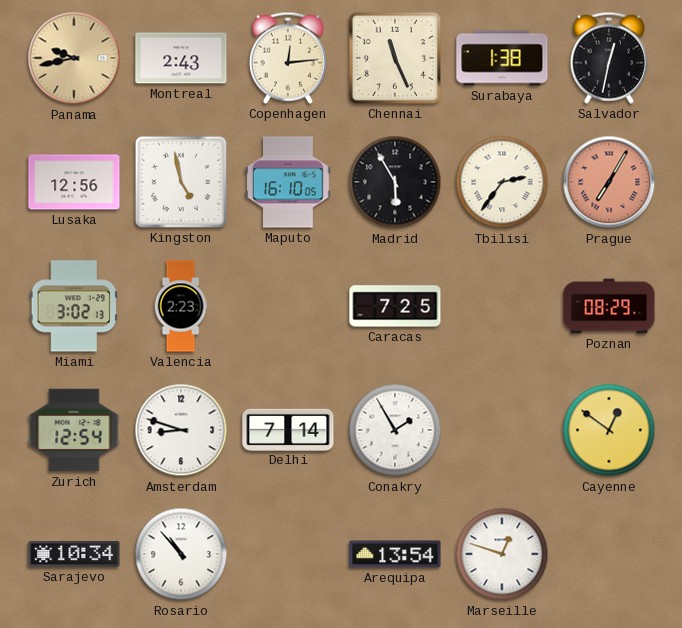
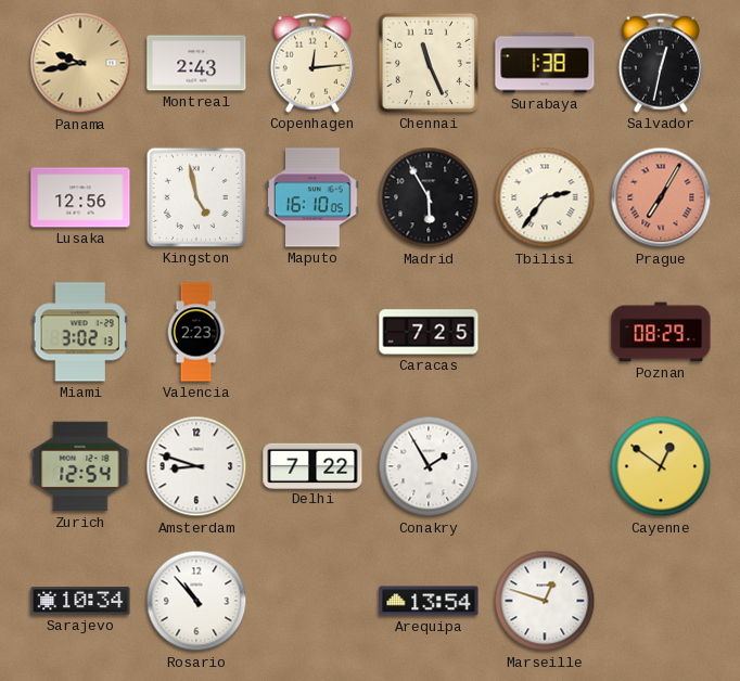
Delhi: 7:14 -> 7:22 (312, 465)
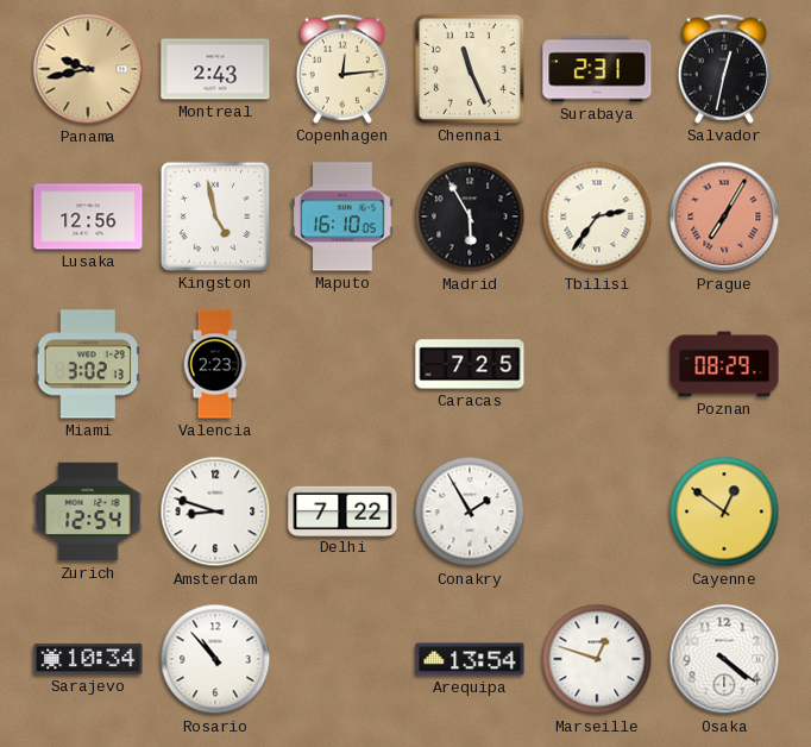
Surabaya: 1:38 -> 2:31 (597, 69)
Osaka: none -> 4:21 (724, 659)
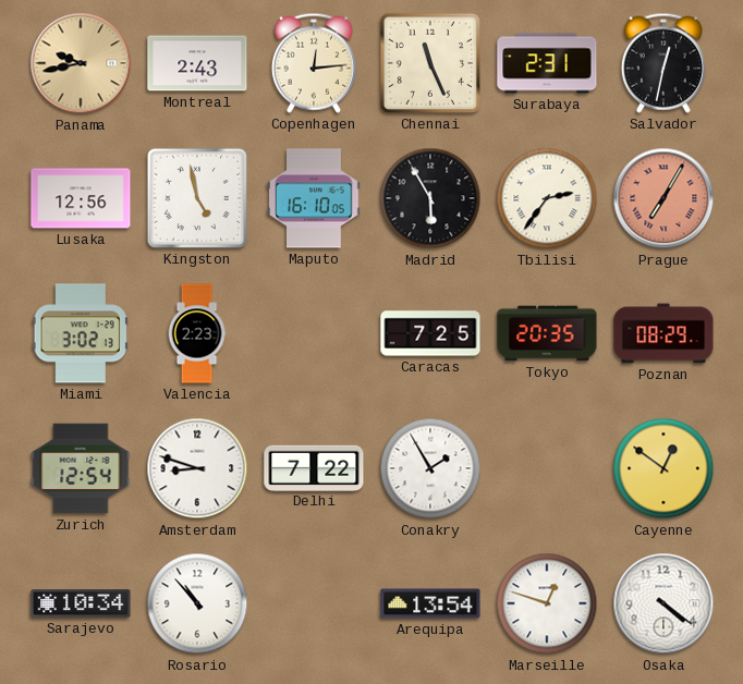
Tokyo: none -> 20:35 (547, 333)
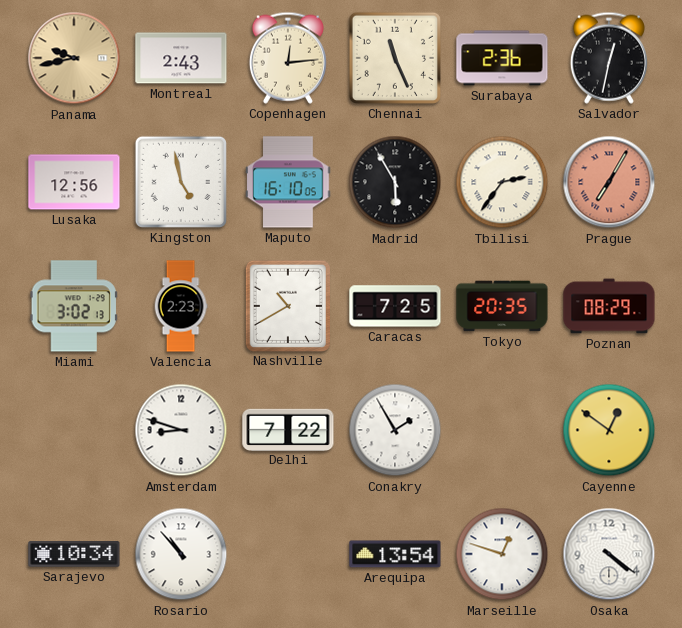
Surabaya: 2:31 -> 2:36 (502, 58)
Nashville: none -> 10:40 (287, 305)
Zurich: 12:54 -> none (81, 468)
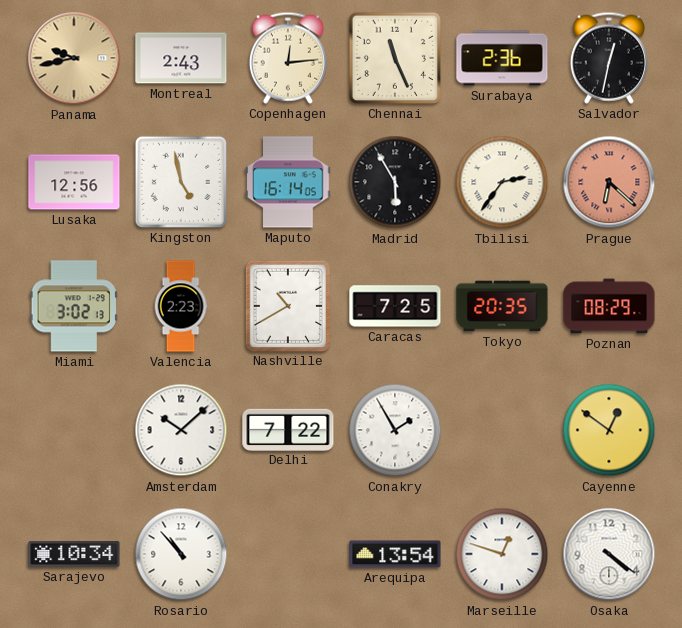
Maputo: 16:10 -> 16:14 (288, 182)
Prague: 7:05 -> 6:22 (609, 182)
Amsterdam: 8:48 -> 10:08 (181, 430)
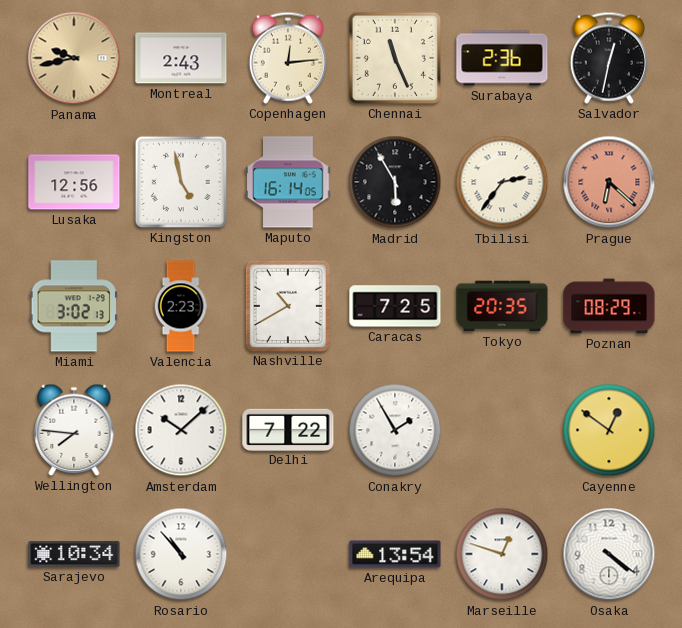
Wellington: none -> 7:46 (74, 430)
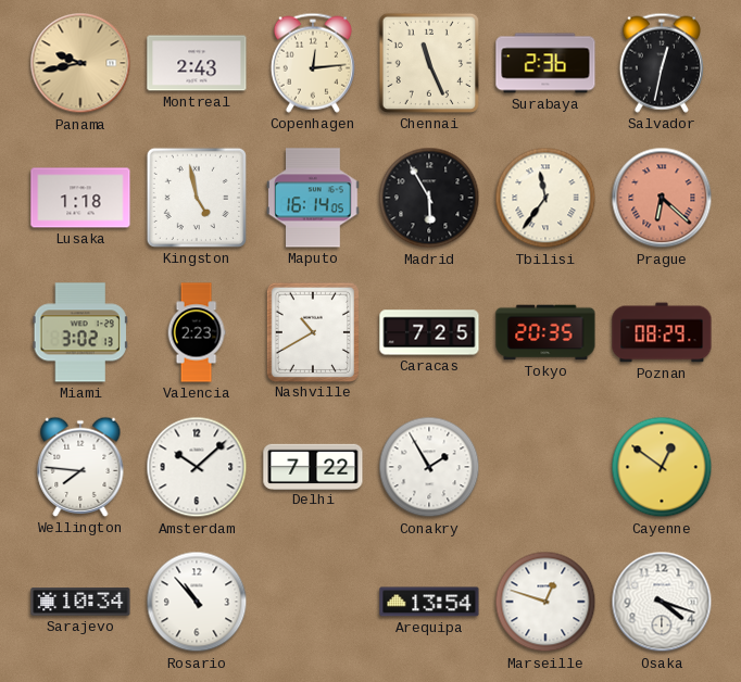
Lusaka: 12:56 -> 1:18 (80, 198)
Tbilisi: 2:36 -> 11:36 (545, 198)
Osaka: 4:21 -> 4:18 (662, 602)
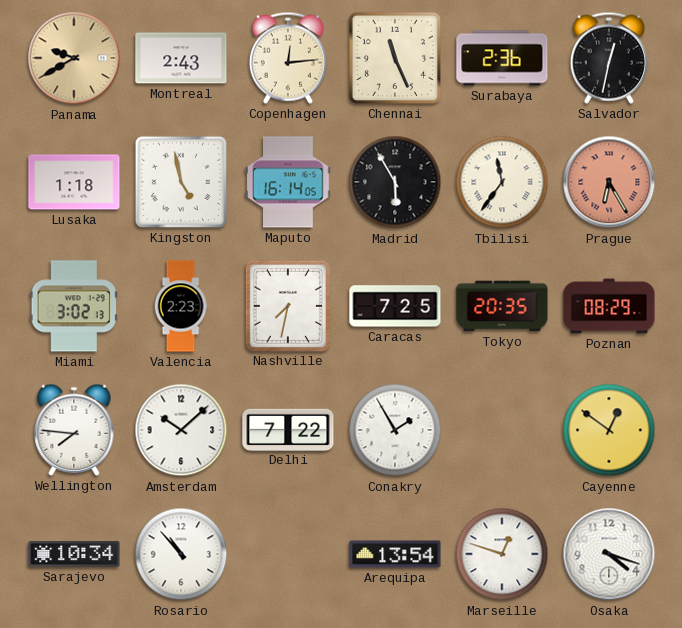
Panama: 9:43 -> 9:40 (74, 58)
Prague: 6:22 -> 6:25 (609, 182)
Nashville: 10:40 -> 7:32 (287, 305)
